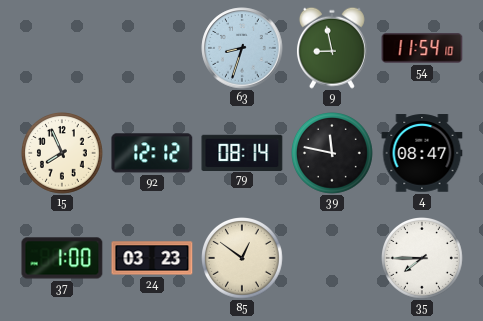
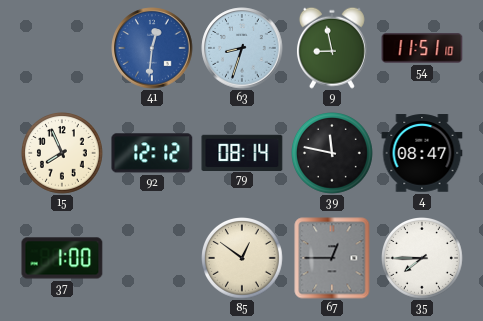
41: none -> 12:31 (152, 48)
54: 11:54 -> 11:51 (422, 48)
24: 03:23 -> none (152, 258)
67: none -> 12:45 (332, 258)
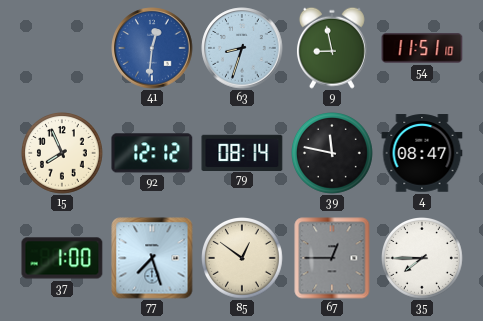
77: none -> 7:27 (152, 258)
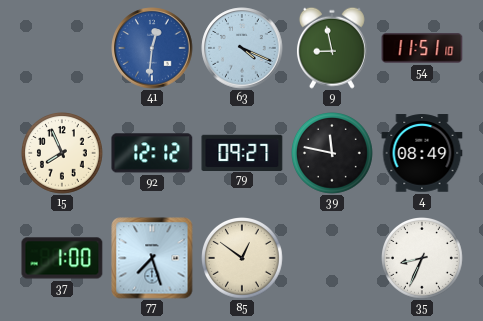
63: 8:33 -> 4:19 (242, 48)
79: 08:14 -> 09:27 (242, 152)
4: 08:47 -> 08:49 (422, 153)
67: 12:45 -> none (332, 258)
35: 7:45 -> 8:34 (423, 259)
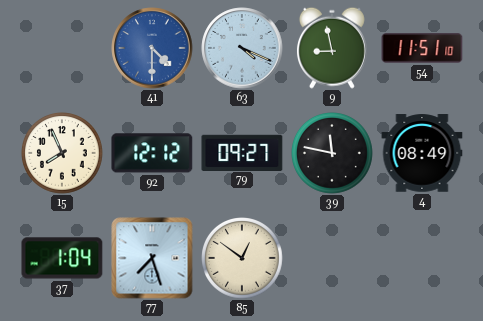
41: 12:31 -> 4:30 (152, 48)
37: 1:00 -> 1:04 (62, 258)
35: 8:34 -> none (423, 259)
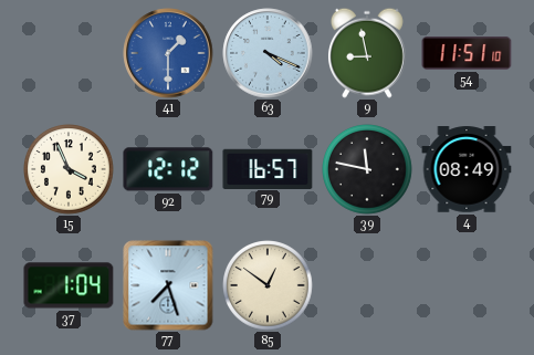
41: 4:30 -> 1:30 (168, 53)
15: 7:56 -> 3:56 (70, 170)
79: 09:27 -> 16:57 (268, 168)
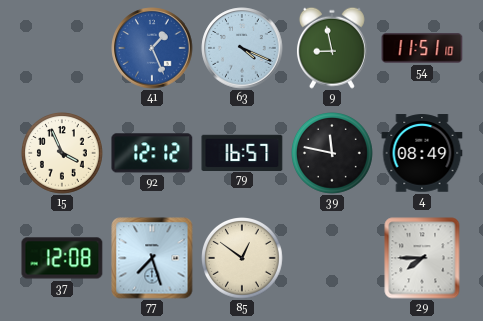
41: 1:30 -> 1:26 (152, 48)
37: 1:04 -> 12:08 (62, 258)
29: none -> 7:45 (422, 258)
